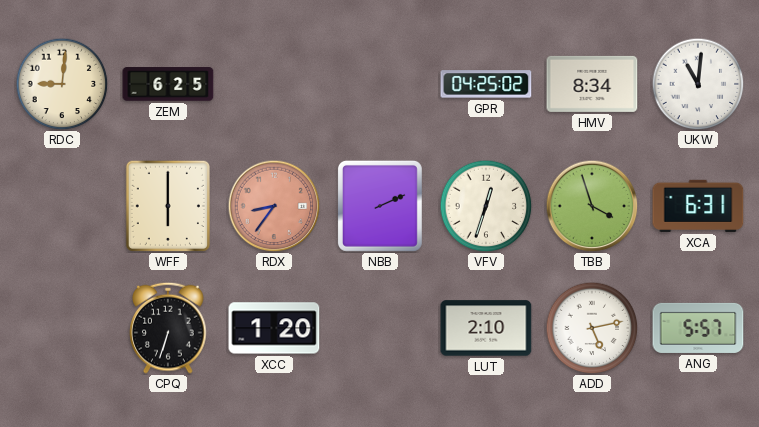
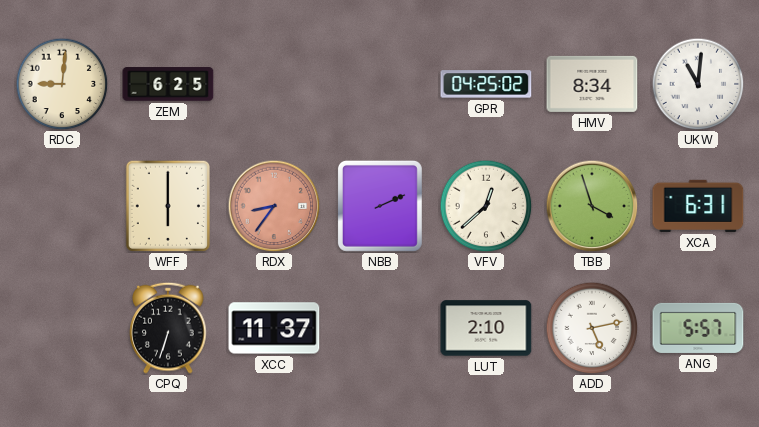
VFV: 12:33 -> 12:38 (486, 206)
XCC: 1:20 -> 11:37 (274, 328)
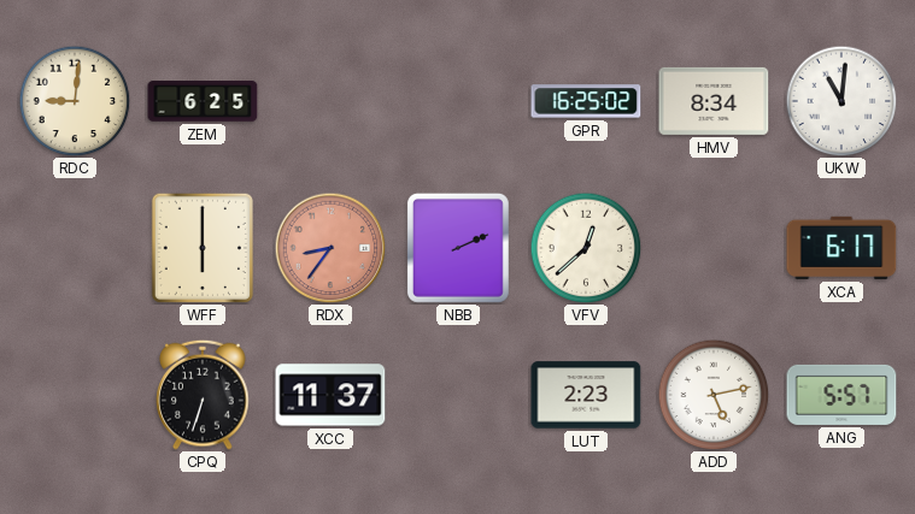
GPR: 04:25 -> 16:25 (586, 101)
TBB: 3:57 -> none (592, 206)
XCA: 6:31 -> 6:17 (841, 248)
LUT: 2:10 -> 2:23 (586, 395)
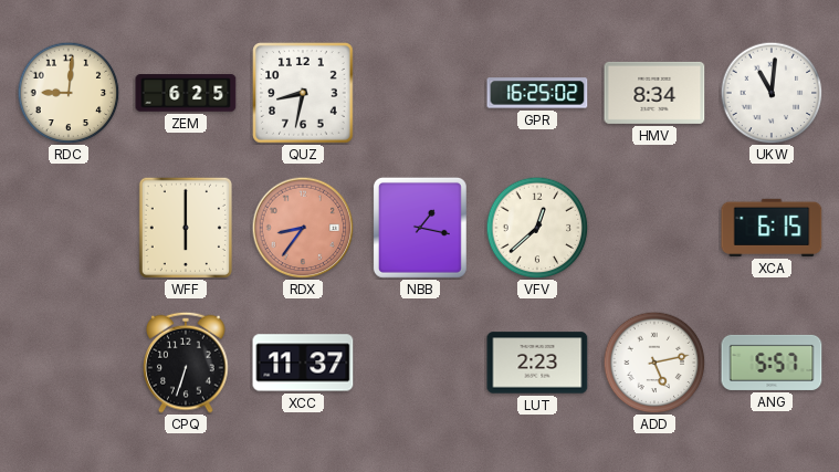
QUZ: none -> 8:32 (303, 93)
NBB: 2:11 -> 1:17 (420, 228)
XCA: 6:17 -> 6:15 (772, 228)
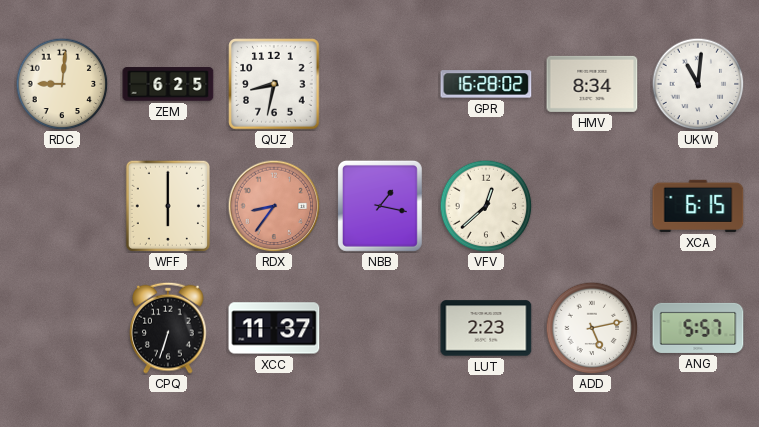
GPR: 16:25 -> 16:28 (486, 84)
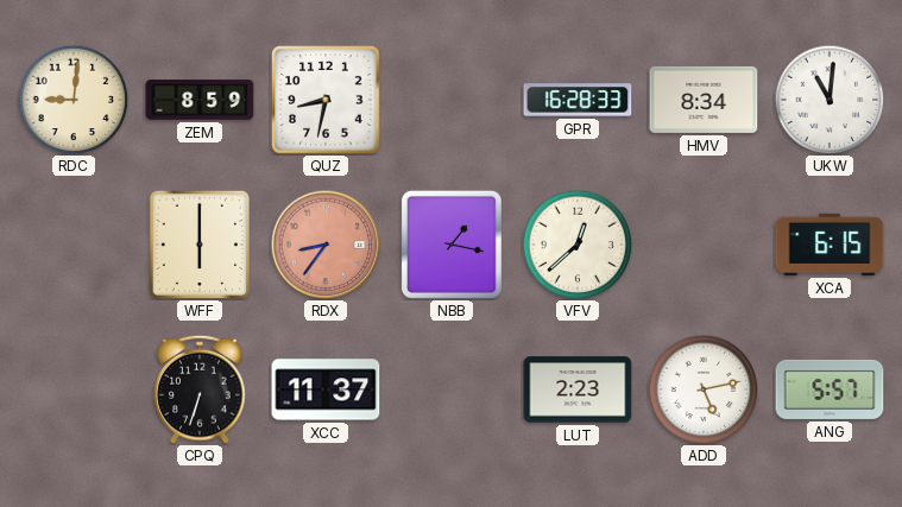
ZEM: 6:25 -> 8:59 (200, 100)
GPR: 16:28:02 -> 16:28:33 (578, 100)
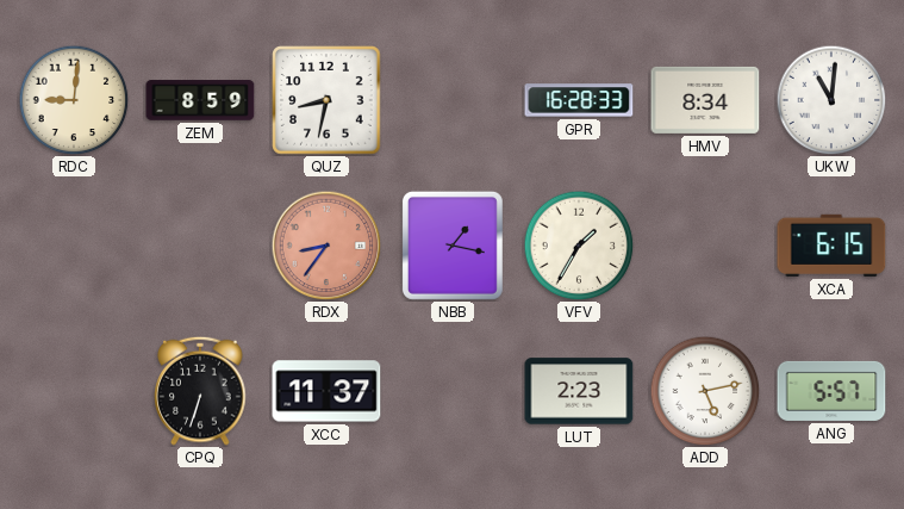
WFF: 6:00 -> none (200, 245)
VFV: 12:38 -> 1:35 (579, 246)
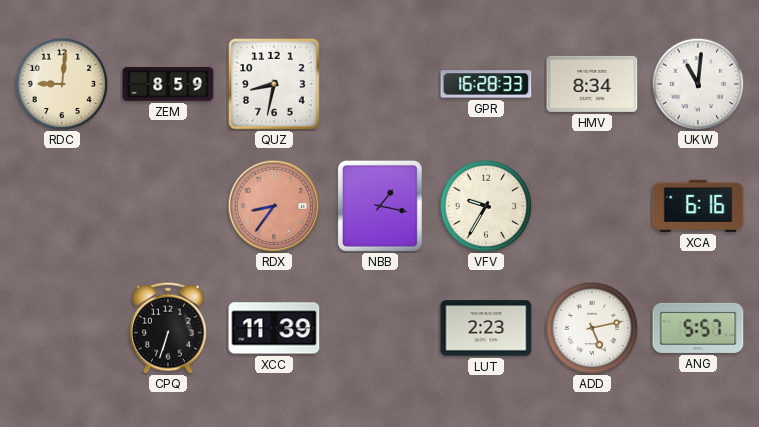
VFV: 1:35 -> 9:35 (486, 206)
XCA: 6:15 -> 6:16 (698, 206)
XCC: 11:37 -> 11:39 (274, 328)
